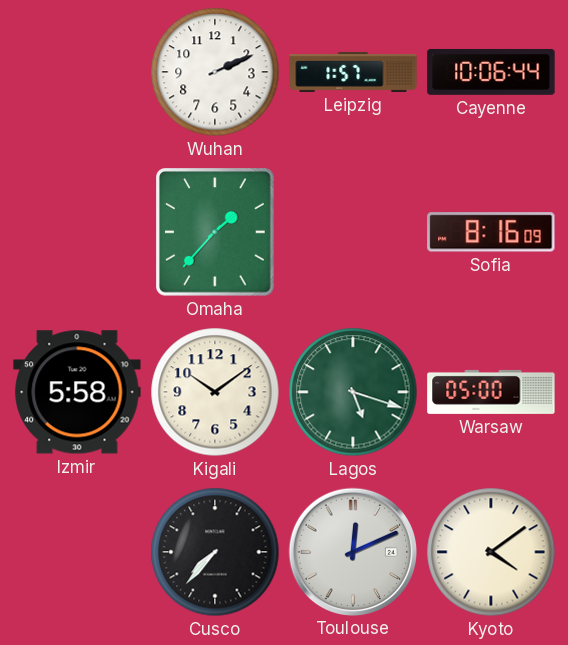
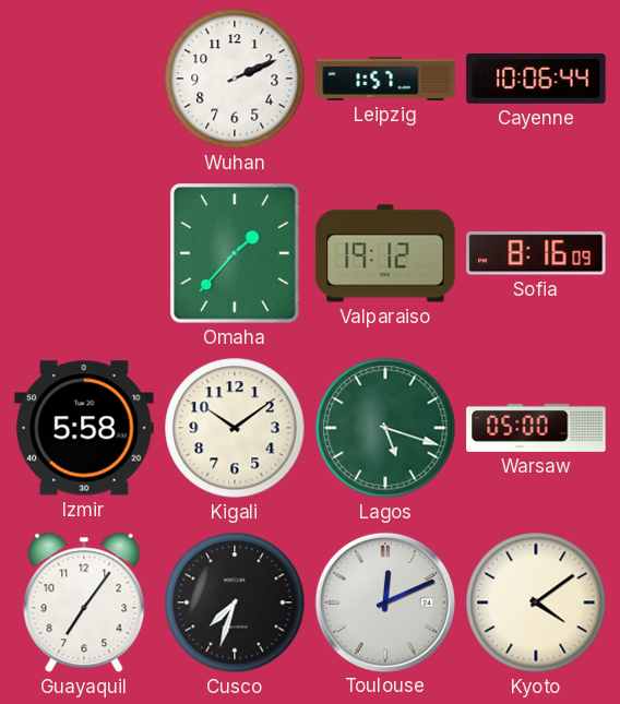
Valparaiso: none -> 19:12 (385, 253)
Guayaquil: none -> 7:06 (84, 602)
Cusco: 7:37 -> 7:33 (235, 602)
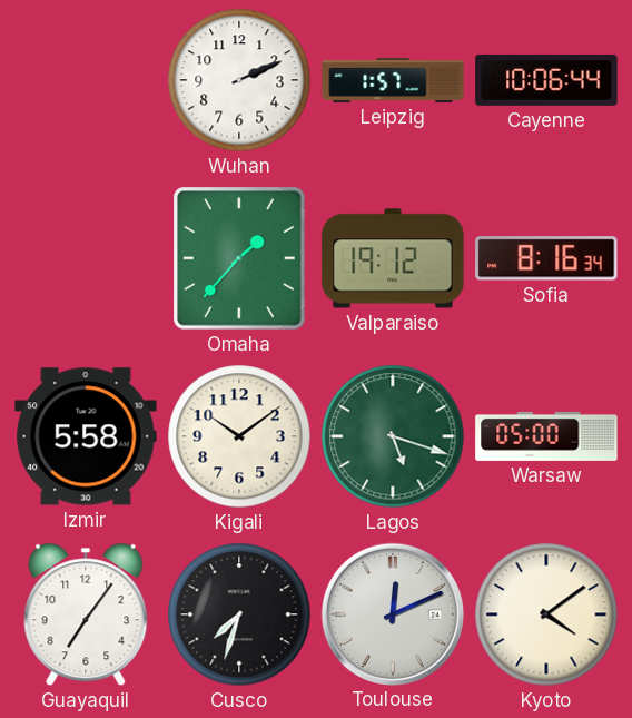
Sofia: 8:16:09 -> 8:16:34 (546, 258)
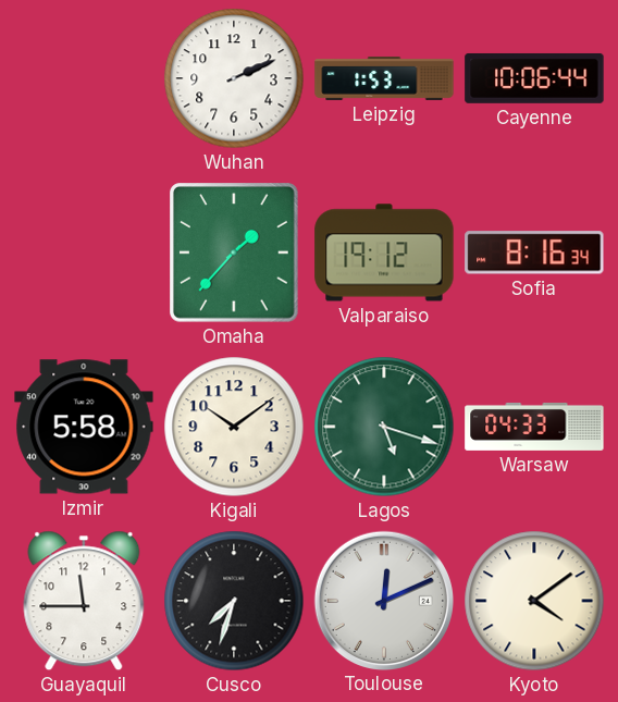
Leipzig: 1:57 -> 1:53 (384, 78)
Warsaw: 05:00 -> 04:33 (534, 427)
Guayaquil: 7:06 -> 11:45 (84, 601)
